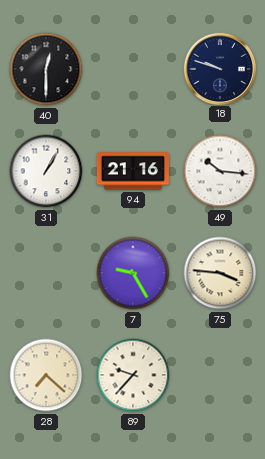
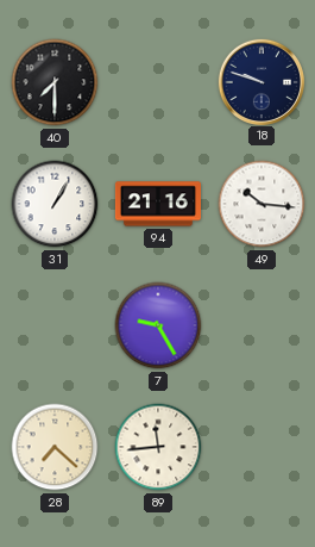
40: 12:30 -> 7:30 (55, 82)
75: 3:46 -> none (220, 273)
89: 9:37 -> 11:44 (158, 447)
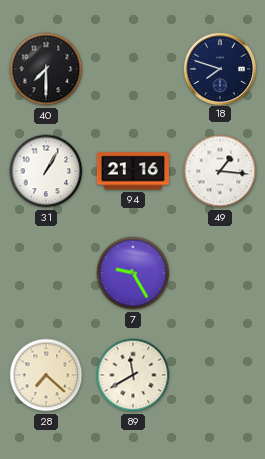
18: 9:48 -> 7:48 (219, 68)
49: 10:16 -> 1:16 (220, 171)
89: 11:44 -> 11:40 (133, 375)
